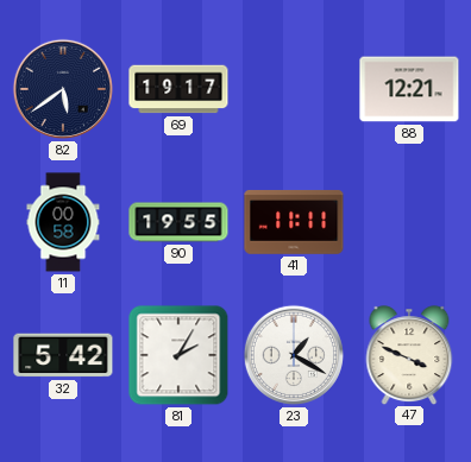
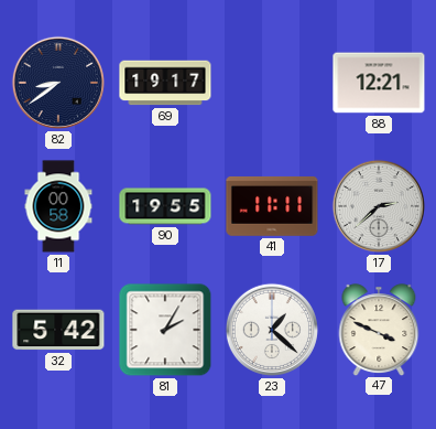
82: 5:39 -> 8:39 (58, 83)
17: none -> 2:38 (379, 206)
23: 1:20 -> 1:22 (272, 330)
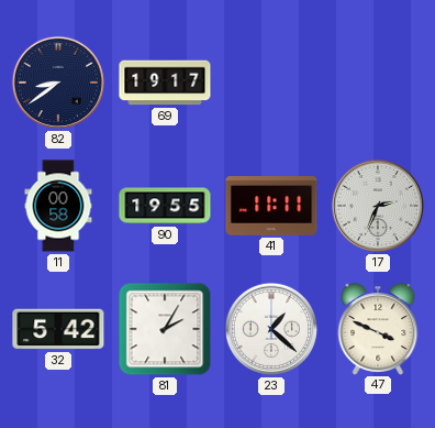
88: 12:21 -> none (379, 83)
17: 2:38 -> 2:34 (378, 206)
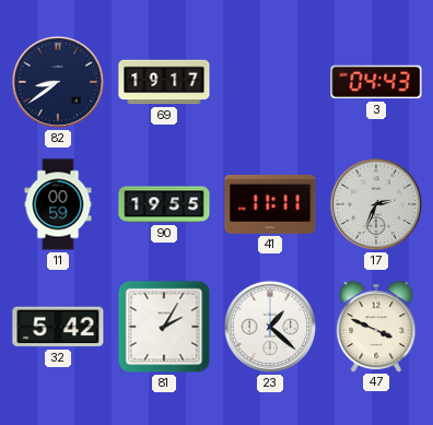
3: none -> 04:43 (376, 82)
11: 00:58 -> 00:59 (58, 204)
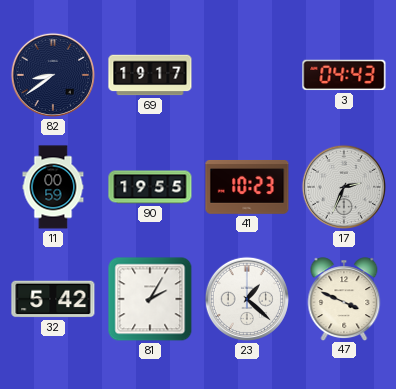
41: 11:11 -> 10:23 (247, 187)
